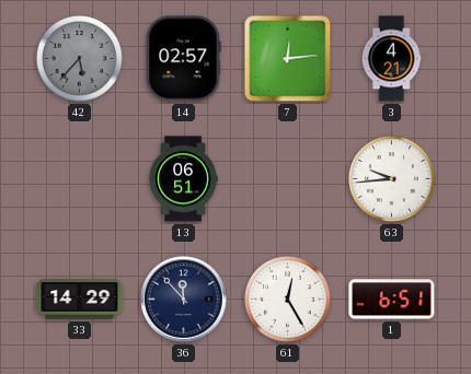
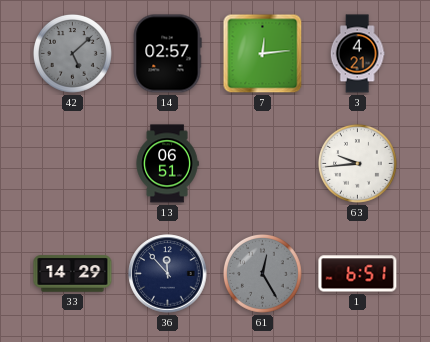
42: 5:37 -> 5:08 (72, 53)
61 dial: white -> grey (262, 273)
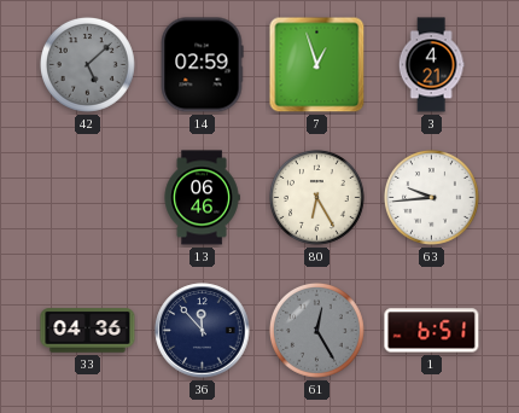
14: 02:57 -> 02:59 (202, 65)
7: 12:14 -> 12:57 (317, 65)
13: 06:51 -> 06:46 (202, 198)
80: none -> 6:25 (316, 197)
33: 14:29 -> 04:36 (88, 331)
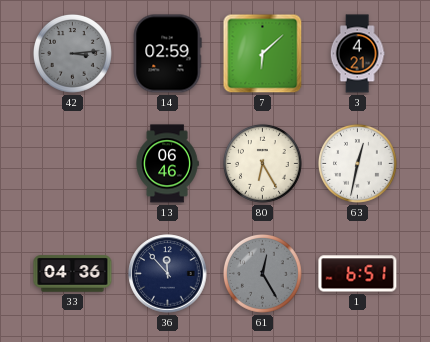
42: 5:08 -> 3:14 (72, 53)
7: 12:57 -> 6:08 (263, 54)
63: 9:44 -> 12:32 (357, 163)
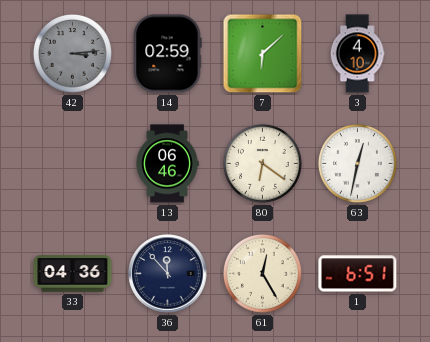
3: 4:21 -> 4:10 (357, 54)
80: 6:25 -> 6:21 (262, 163)
61 dial: grey -> cream (262, 273)
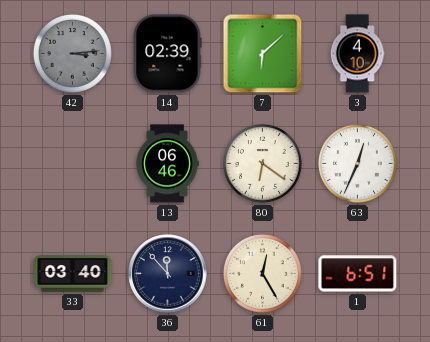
14: 02:59 -> 02:39 (167, 54)
63: 12:32 -> 12:34 (357, 163)
33: 04:36 -> 03:40 (73, 274)
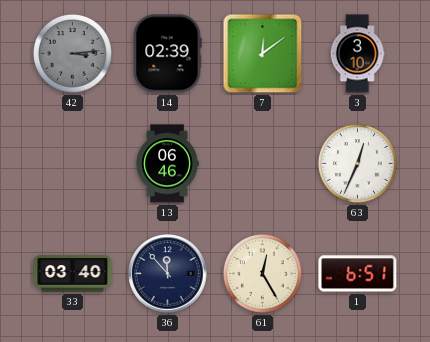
7: 6:08 -> 12:09 (263, 54)
3: 4:10 -> 3:10 (357, 54)
80: 6:21 -> none (262, 163)
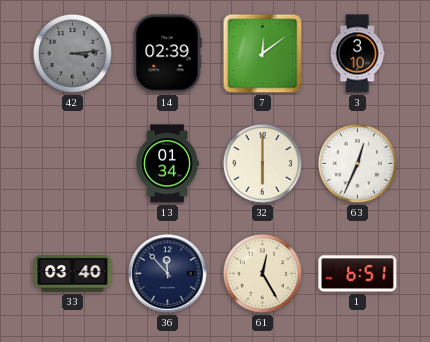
13: 06:46 -> 01:34 (167, 164)
32: none -> 6:00 (262, 163)
